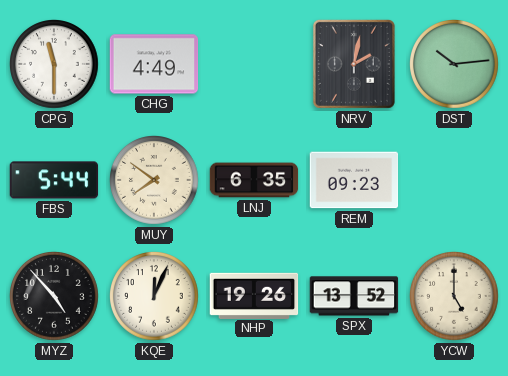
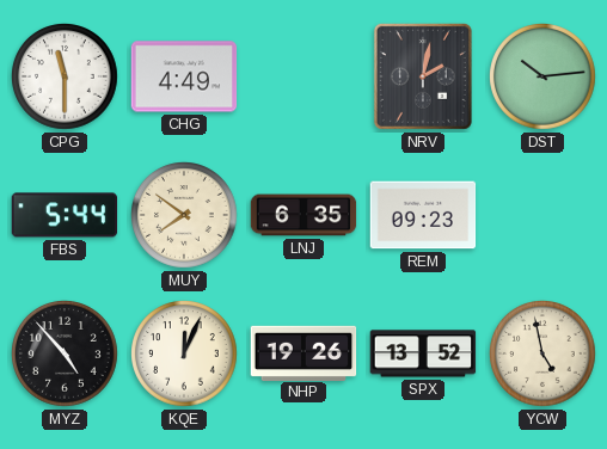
YCW: 5:00 -> 4:58 (544, 355)
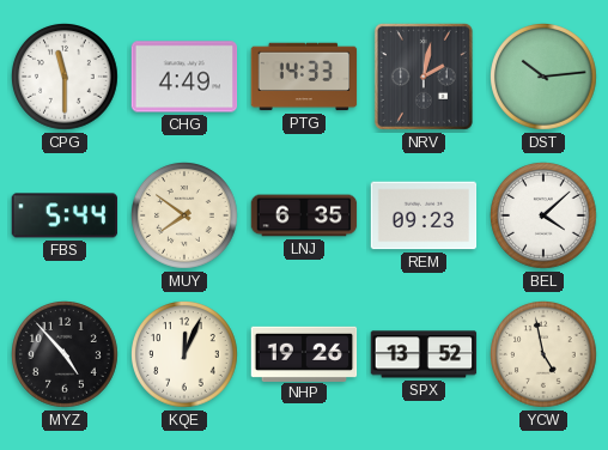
PTG: none -> 14:33 (304, 77)
BEL: none -> 4:08 (545, 217)
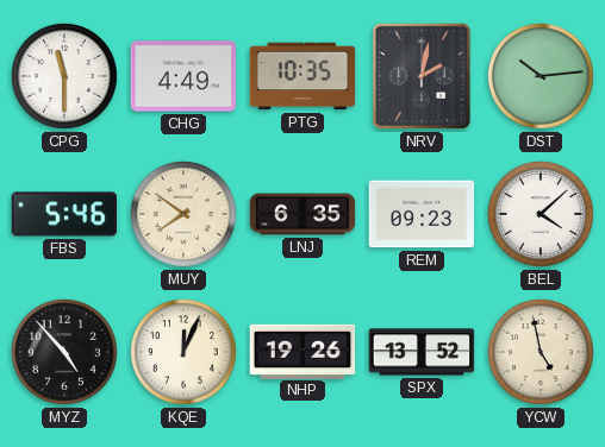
PTG: 14:33 -> 10:35 (302, 76)
FBS: 5:44 -> 5:46 (64, 214)
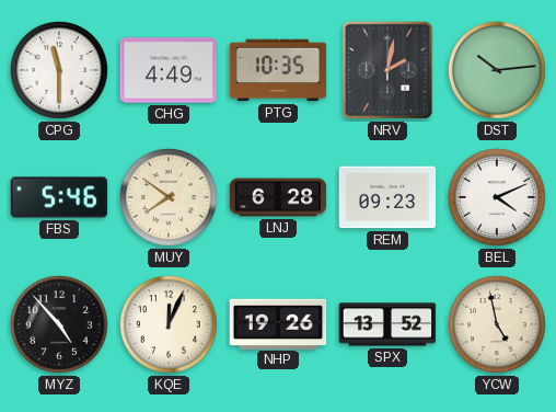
LNJ: 6:35 -> 6:28 (278, 197)
BEL: 4:08 -> 4:11 (498, 198)
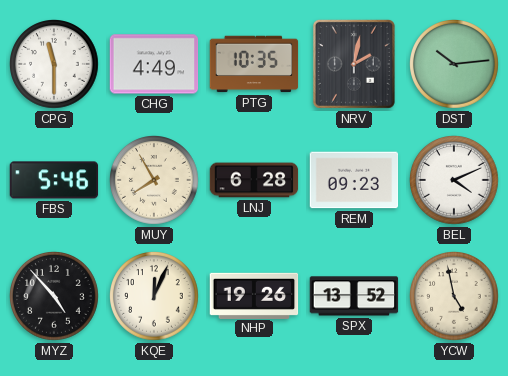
MUY: 7:51 -> 7:55 (155, 181)
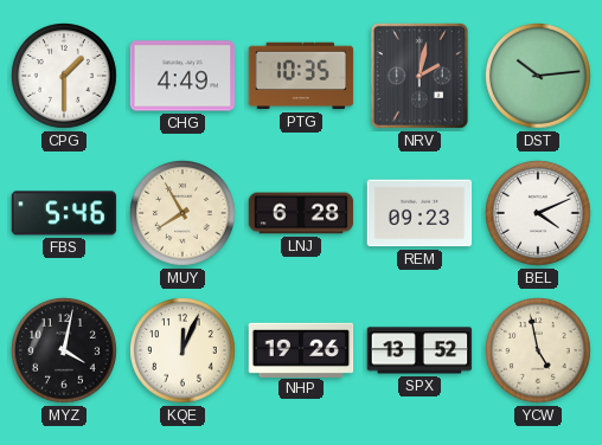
CPG: 11:30 -> 1:30 (65, 77)
MYZ: 4:53 -> 4:02 (65, 352)
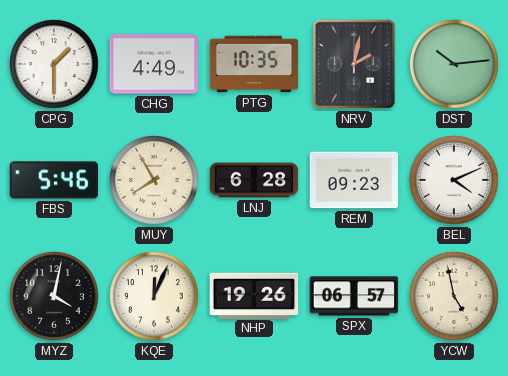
SPX: 13:52 -> 06:57 (354, 296)
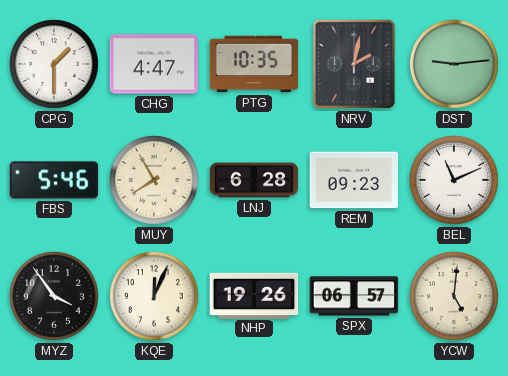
CHG: 4:49 -> 4:47 (154, 64)
DST: 10:14 -> 9:14 (455, 65)
BEL: 4:11 -> 11:11 (455, 181)
MYZ: 4:02 -> 3:54 (55, 297)
YCW: 4:58 -> 5:01 (455, 297)
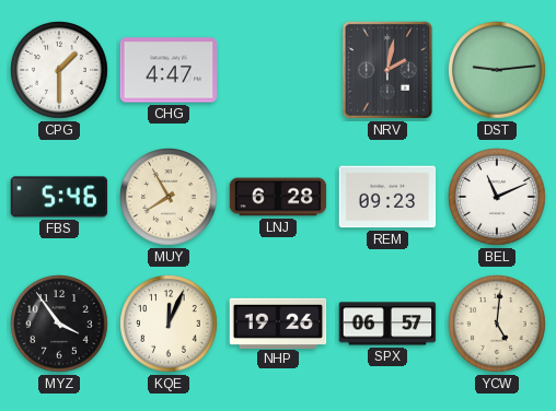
PTG: 10:35 -> none (254, 64)
